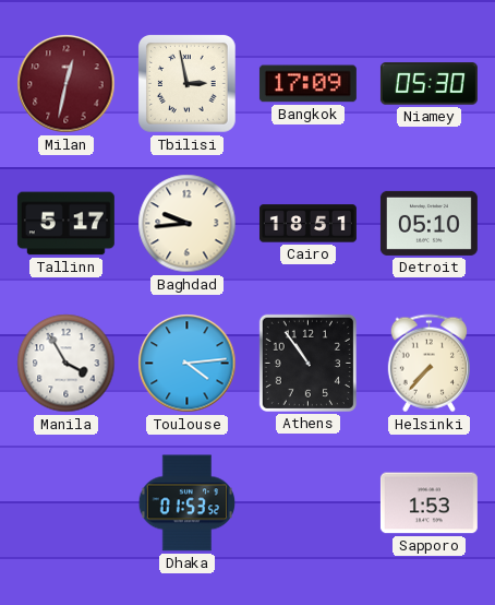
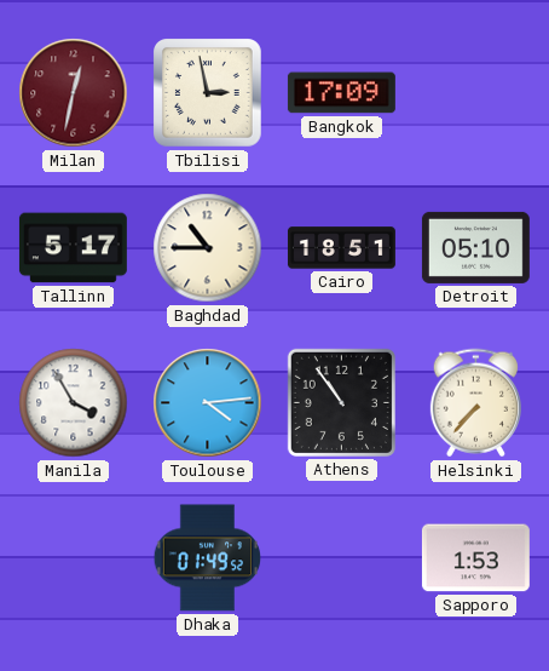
Niamey: 05:30 -> none (428, 84)
Baghdad: 9:44 -> 10:45 (208, 248)
Dhaka: 01:53 -> 01:49 (207, 558)
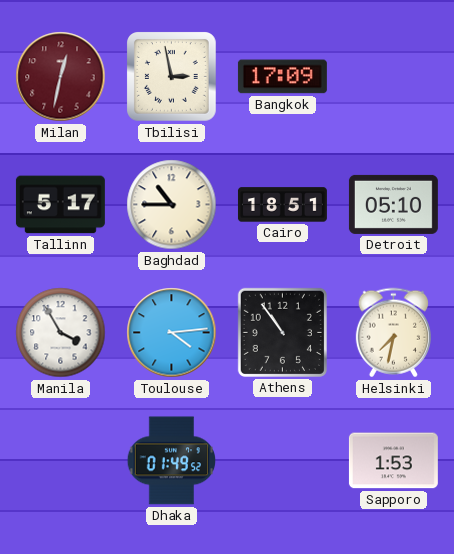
Helsinki: 7:37 -> 7:32 (393, 333)
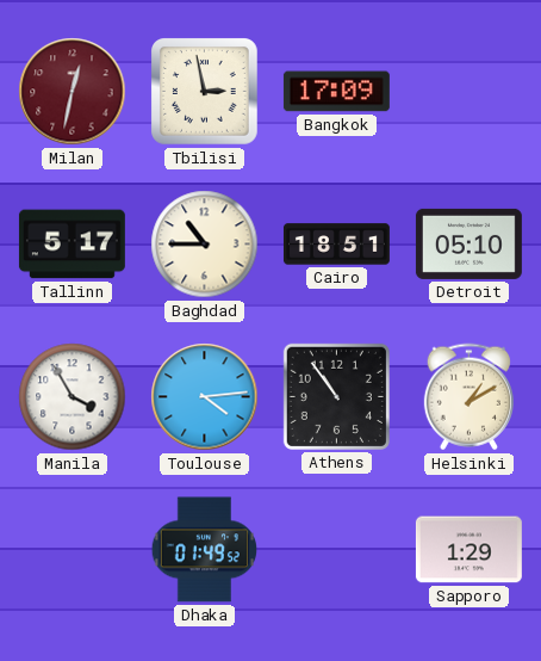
Helsinki: 7:32 -> 1:10 (468, 397)
Sapporo: 1:53 -> 1:29 (468, 550)
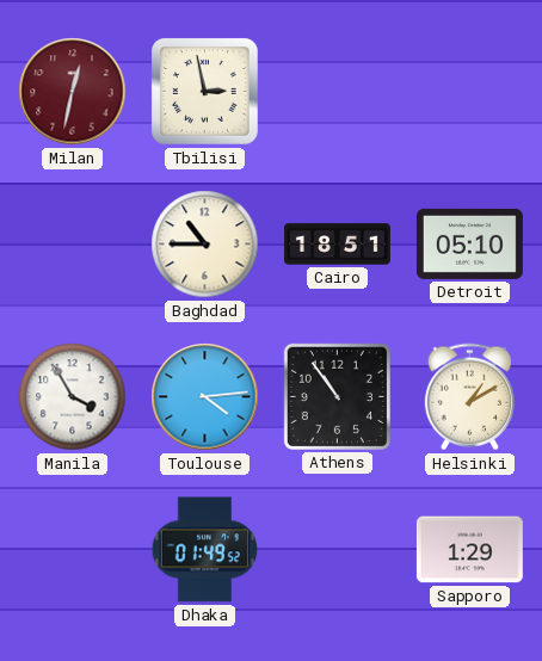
Bangkok: 17:09 -> none (336, 92)
Tallinn: 5:17 -> none (71, 245)
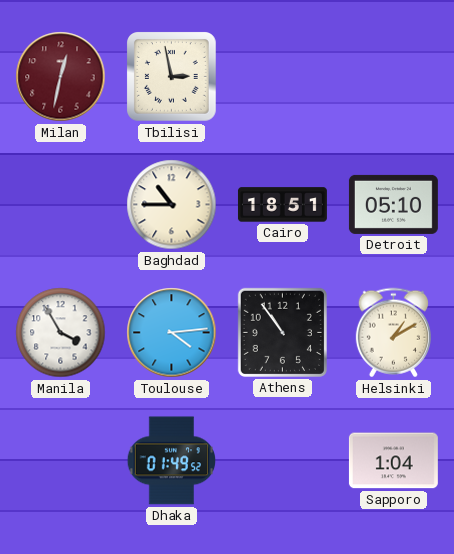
Sapporo: 1:29 -> 1:04 (393, 461)
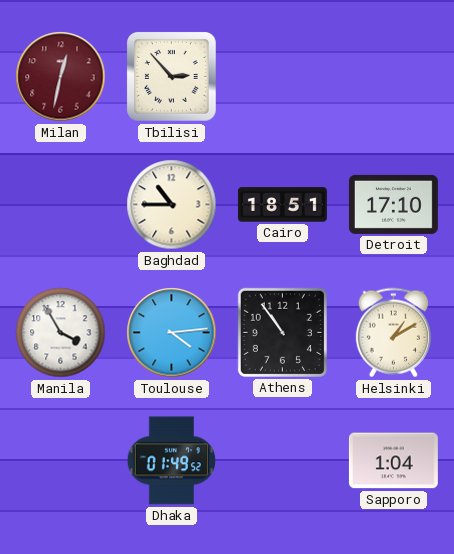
Tbilisi: 2:58 -> 2:53 (172, 77)
Detroit: 05:10 -> 17:10 (393, 204)
